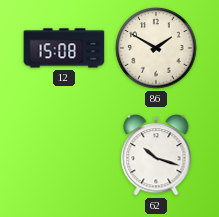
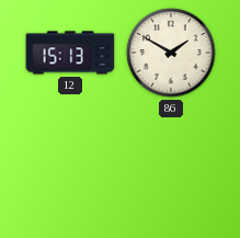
12: 15:08 -> 15:13 (70, 53)
62: 10:18 -> none (156, 155)
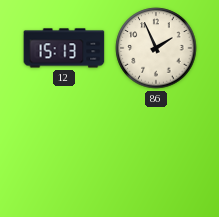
86: 1:50 -> 1:56 (156, 48)
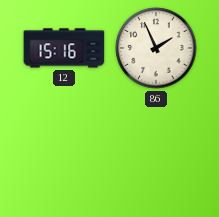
12: 15:13 -> 15:16 (64, 48)
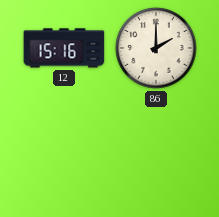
86: 1:56 -> 2:00 (156, 48)
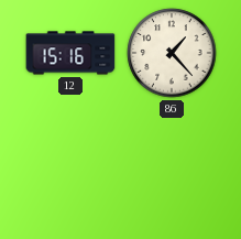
86: 2:00 -> 1:23 (172, 53)
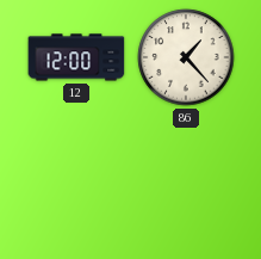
12: 15:16 -> 12:00 (76, 57)
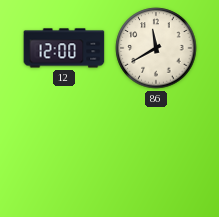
86: 1:23 -> 11:40 (156, 48)
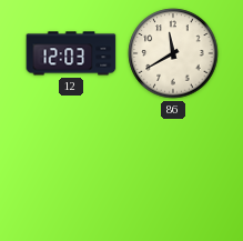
12: 12:00 -> 12:03 (71, 53)
